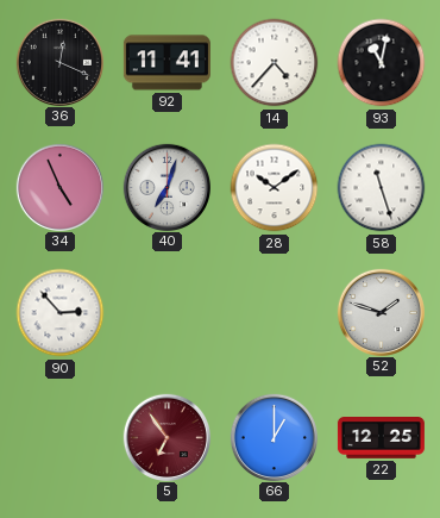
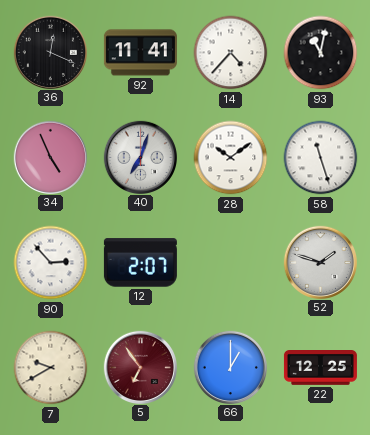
12: none -> 2:07 (140, 263)
7: none -> 9:40 (51, 368)
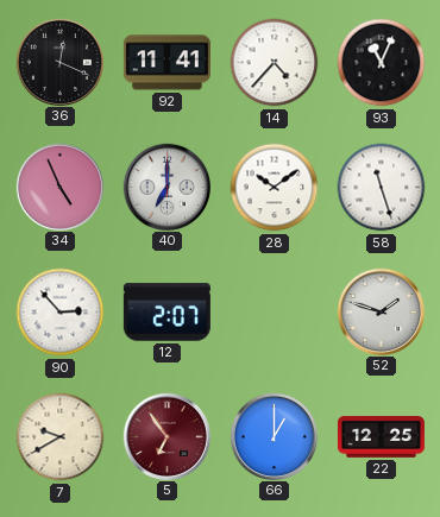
93: 11:02 -> 11:04 (382, 63)
40: 7:03 -> 7:00 (166, 187)
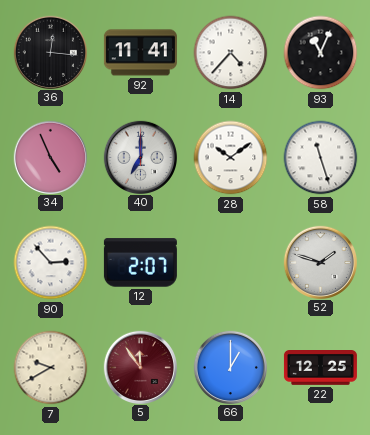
36: 12:19 -> 12:16 (50, 52)
5: 6:54 -> 11:54 (140, 367)
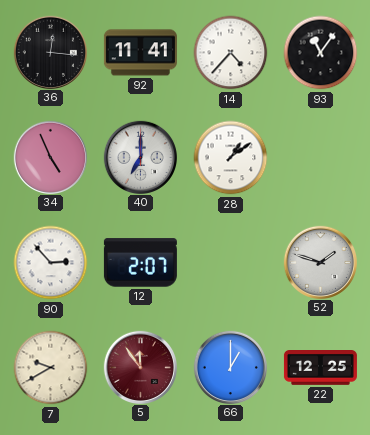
93: 11:04 -> 11:06 (321, 53)
28: 10:09 -> 1:09 (231, 158)
58: 11:27 -> none (321, 158)
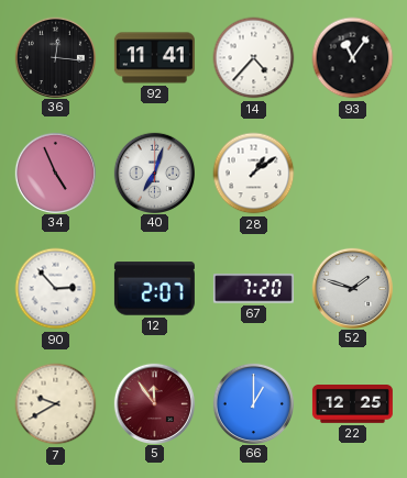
40: 7:00 -> 7:03 (154, 173)
67: none -> 7:20 (253, 289)
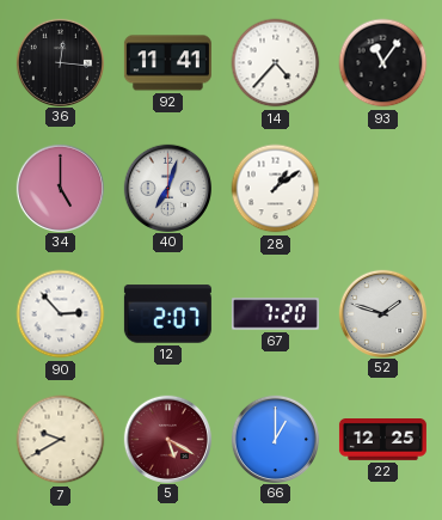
34: 4:56 -> 5:00 (60, 188)
5: 11:54 -> 5:20 (167, 439)
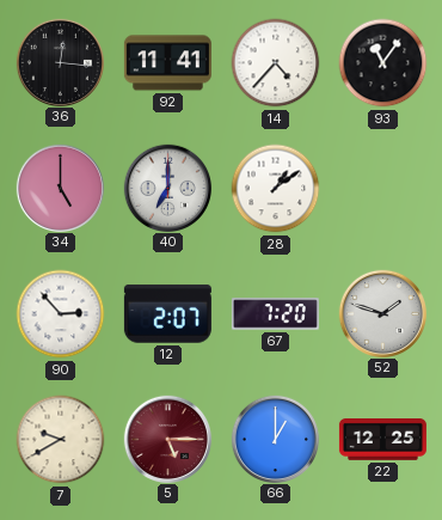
40: 7:03 -> 7:00 (167, 188)
5: 5:20 -> 5:15 (167, 439)
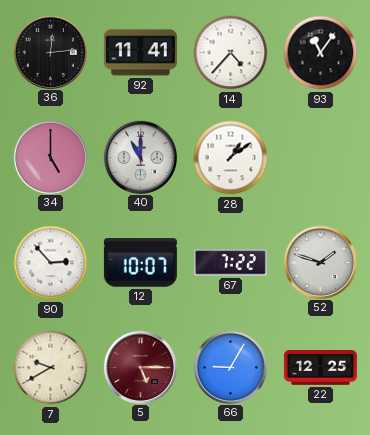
36: 12:16 -> 12:14 (50, 52)
40: 7:00 -> 11:00 (140, 157)
12: 2:07 -> 10:07 (140, 263)
67: 7:20 -> 7:22 (230, 263)
66: 1:00 -> 9:05 (230, 367)
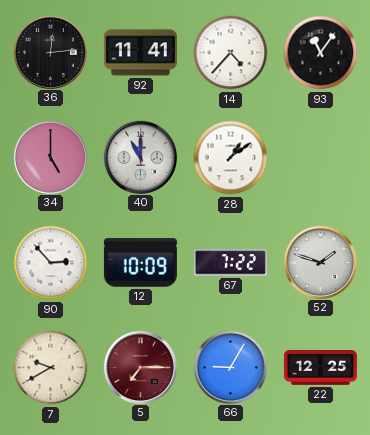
12: 10:07 -> 10:09 (140, 263)
5: 5:15 -> 7:15 (140, 367)
